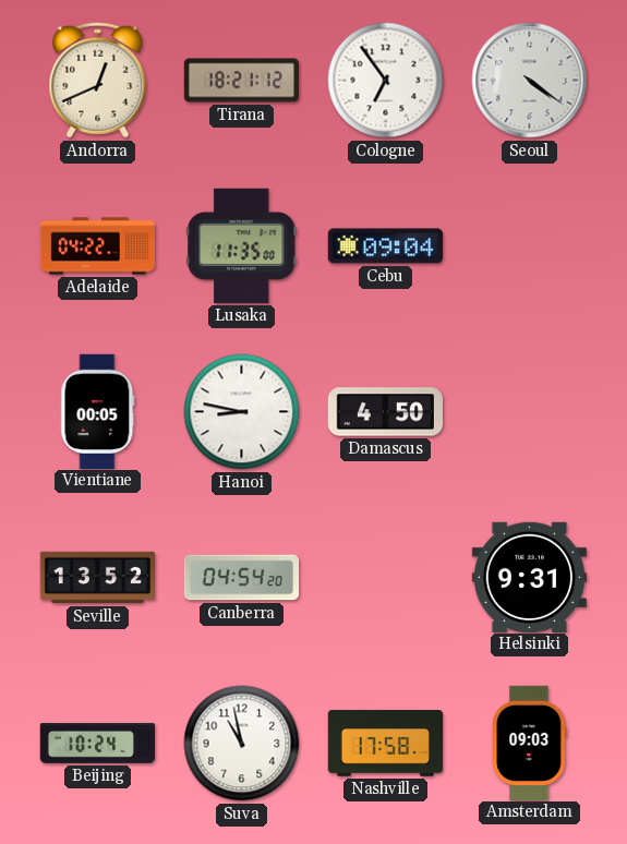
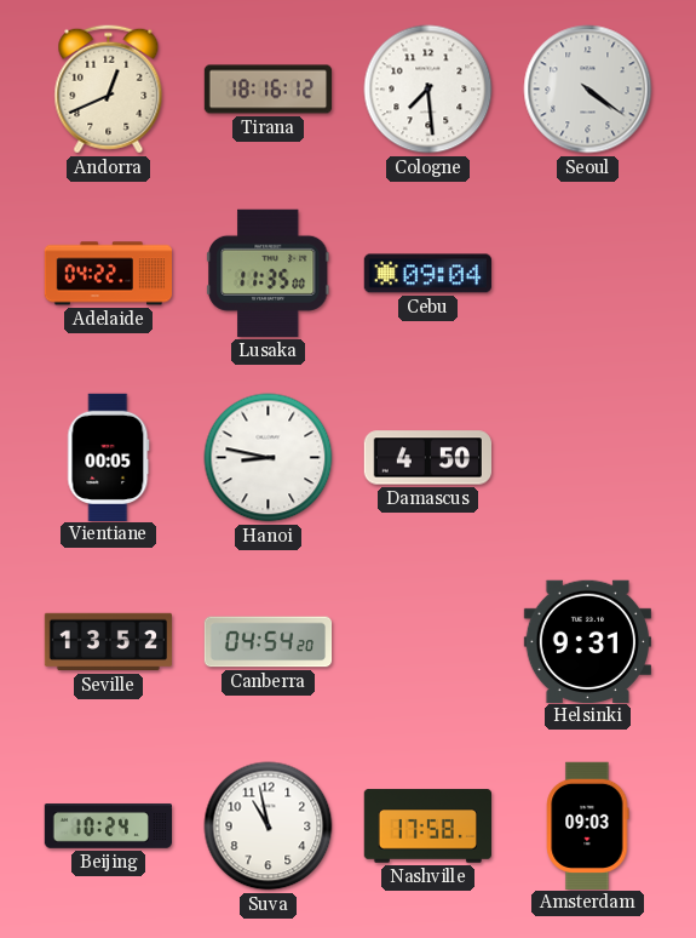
Tirana: 18:21 -> 18:16 (269, 90)
Cologne: 6:54 -> 7:29 (428, 90)
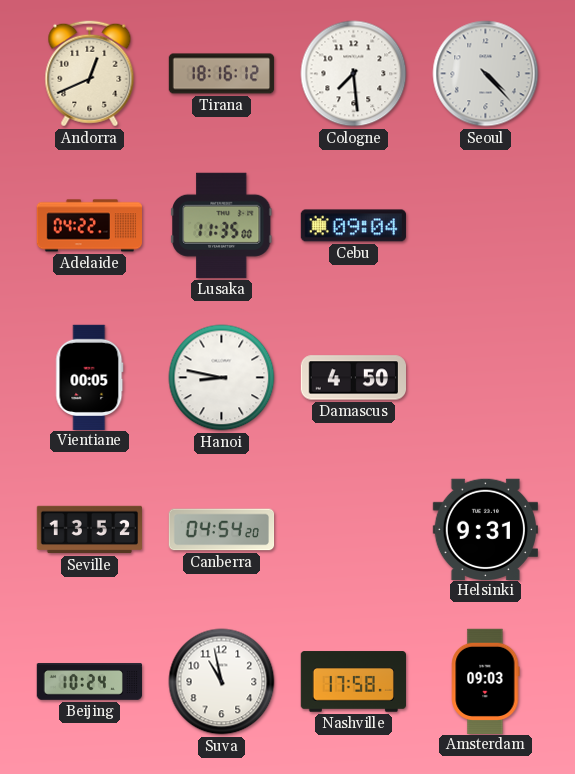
Seoul: 4:21 -> 4:23 (486, 74)
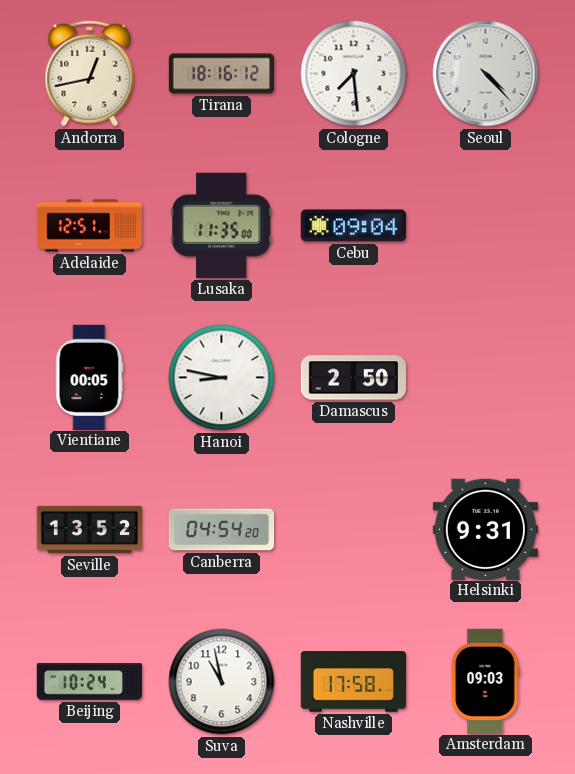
Andorra: 12:41 -> 12:43 (90, 74)
Adelaide: 04:22 -> 12:51 (89, 226)
Damascus: 4:50 -> 2:50 (353, 378)
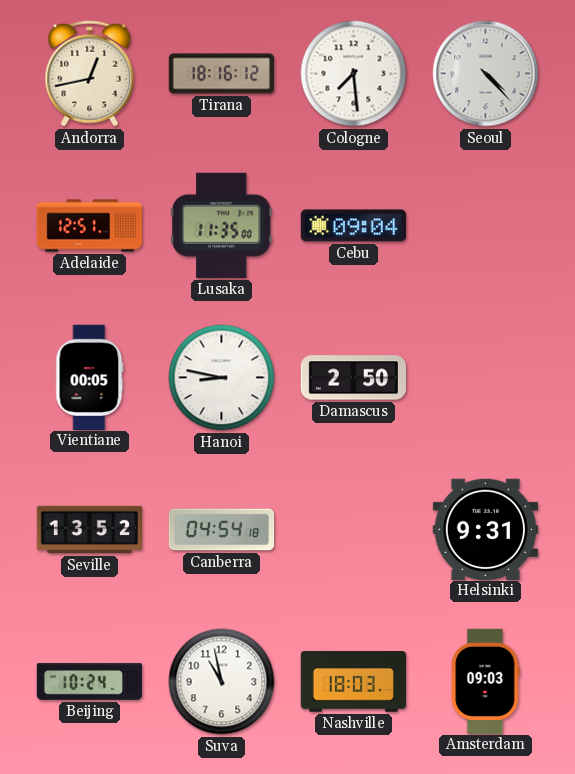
Canberra: 04:54:20 -> 04:54:18 (222, 530)
Nashville: 17:58 -> 18:03 (353, 682)
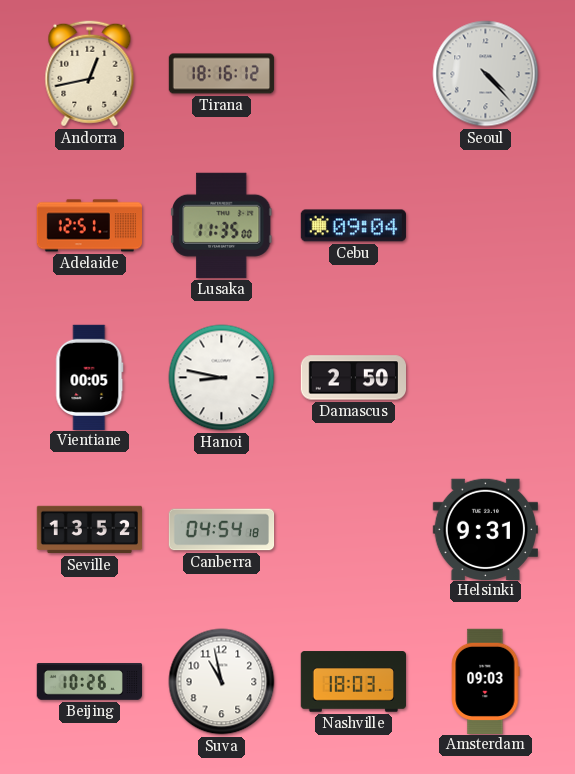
Cologne: 7:29 -> none (354, 74)
Beijing: 10:24 -> 10:26 (89, 682)
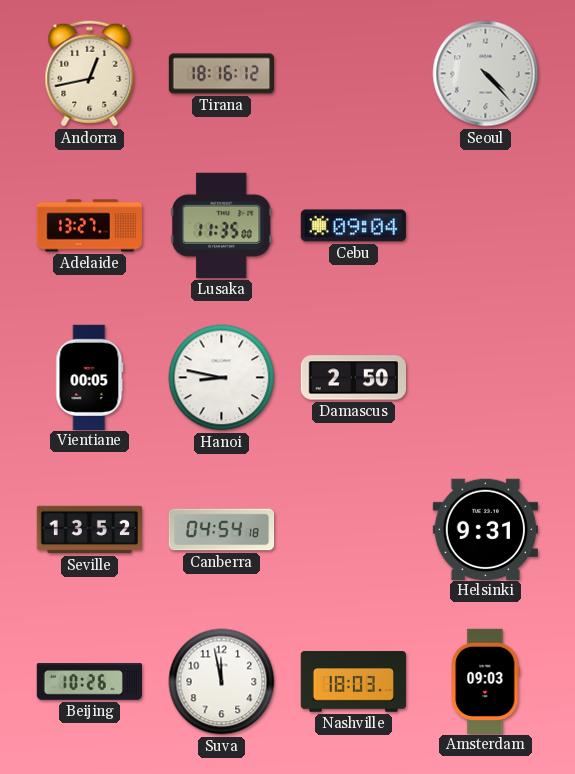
Adelaide: 12:51 -> 13:27 (89, 226)
Suva: 10:58 -> 11:58 (222, 682)
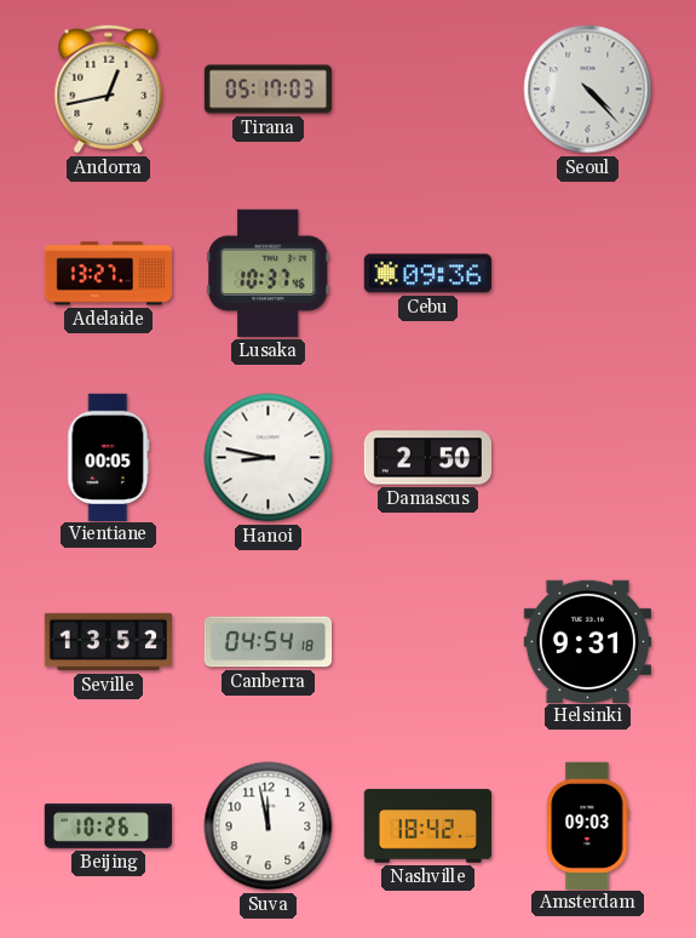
Tirana: 18:16 -> 05:17 (269, 90)
Lusaka: 11:35 -> 10:37 (269, 273)
Cebu: 09:04 -> 09:36 (427, 274)
Nashville: 18:03 -> 18:42 (427, 827)
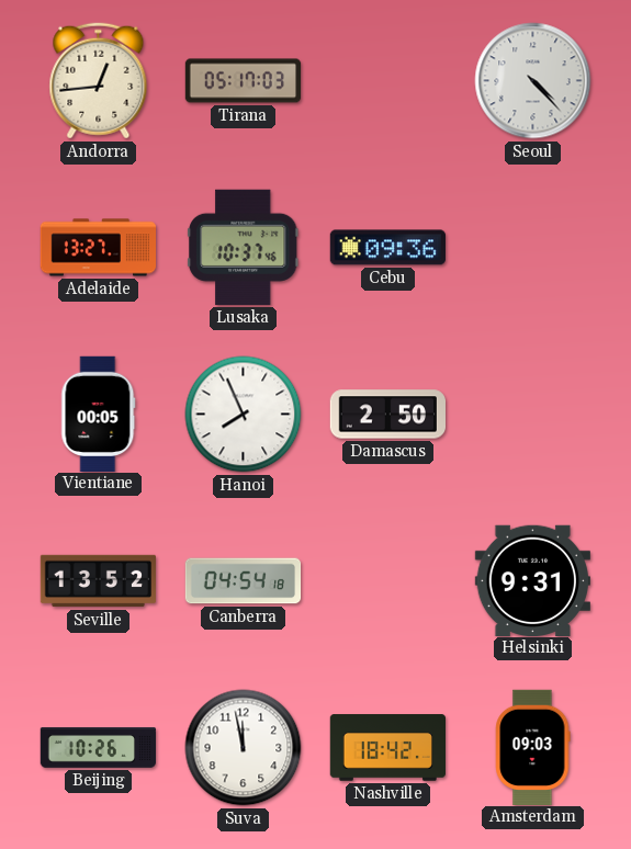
Andorra: 12:43 -> 12:44 (99, 81)
Hanoi: 8:47 -> 7:56 (244, 415)
